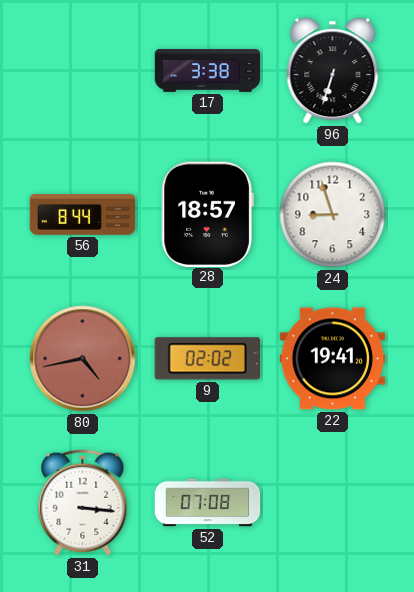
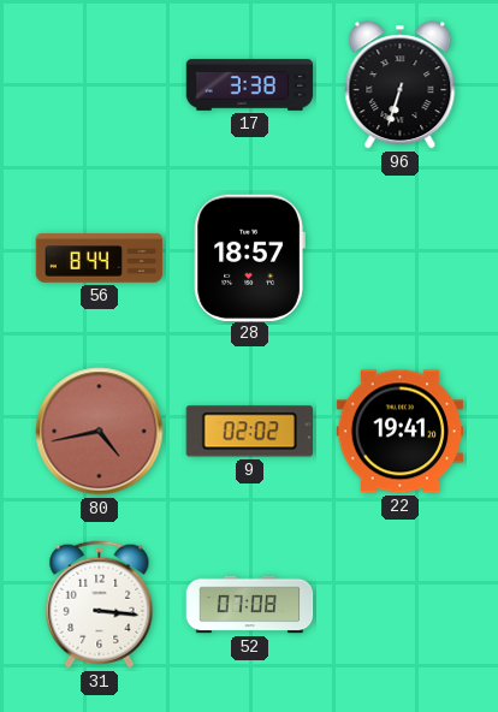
24: 8:57 -> none (333, 215)
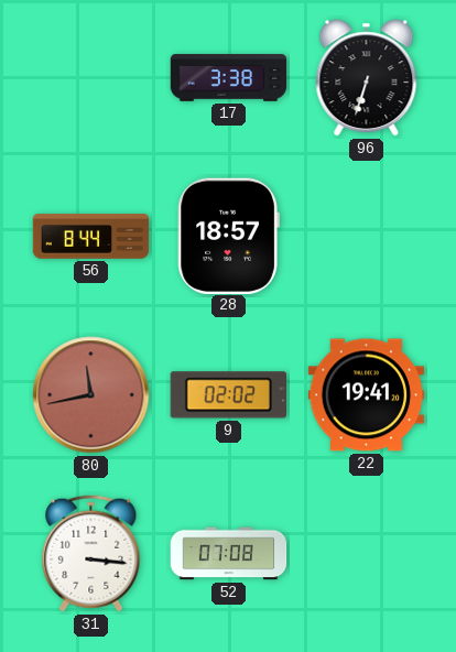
80: 4:43 -> 11:43 (91, 395)
